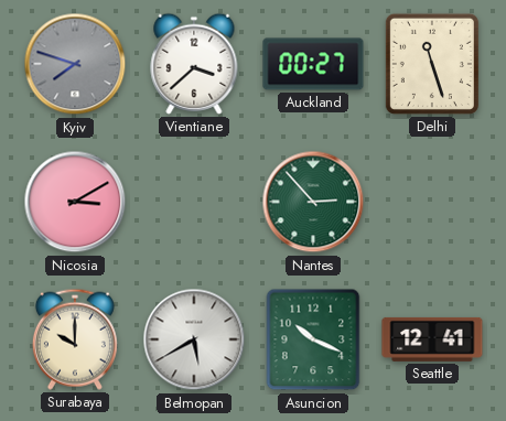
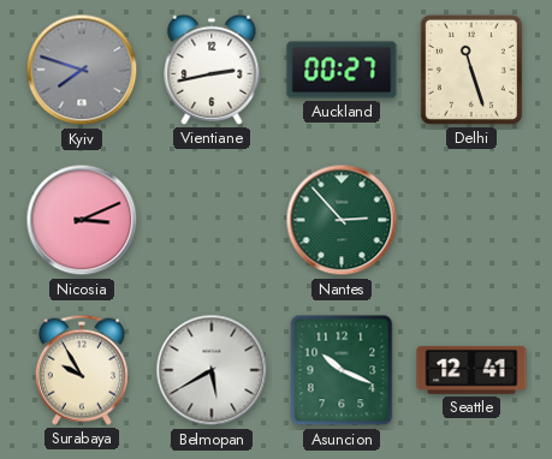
Vientiane: 3:38 -> 2:43 (212, 70)
Nicosia: 3:10 -> 3:11 (82, 220)
Surabaya: 10:00 -> 9:55 (82, 370)
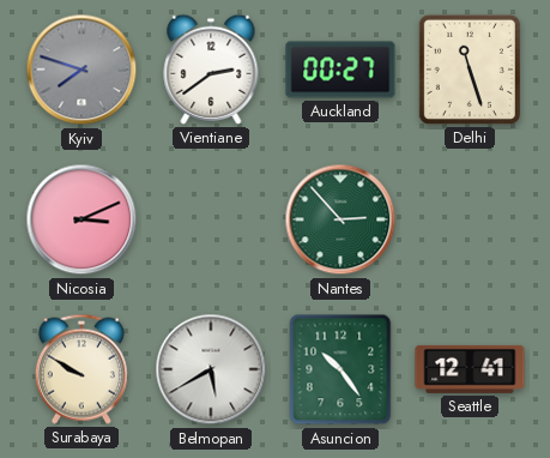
Vientiane: 2:43 -> 2:39 (211, 70)
Surabaya: 9:55 -> 9:50 (81, 369)
Asuncion: 10:19 -> 10:24 (340, 369)
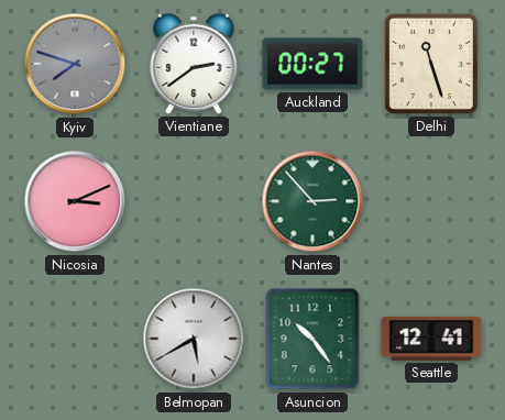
Surabaya: 9:50 -> none (81, 369)
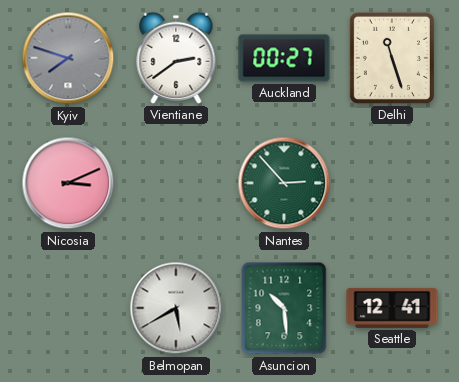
Asuncion: 10:24 -> 10:29 (284, 308)
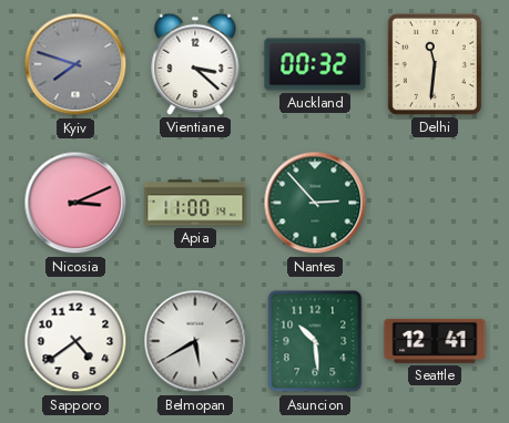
Vientiane: 2:39 -> 3:22 (195, 64)
Auckland: 00:27 -> 00:32 (315, 64)
Delhi: 11:27 -> 11:31 (435, 64)
Apia: none -> 11:00 (195, 203)
Sapporo: none -> 4:39 (75, 341)
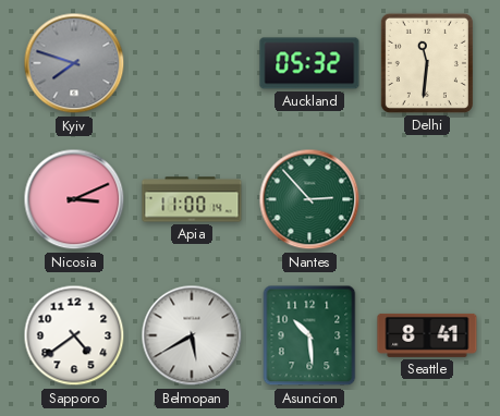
Vientiane: 3:22 -> none (195, 64)
Auckland: 00:32 -> 05:32 (309, 63)
Seattle: 12:41 -> 8:41 (427, 335)
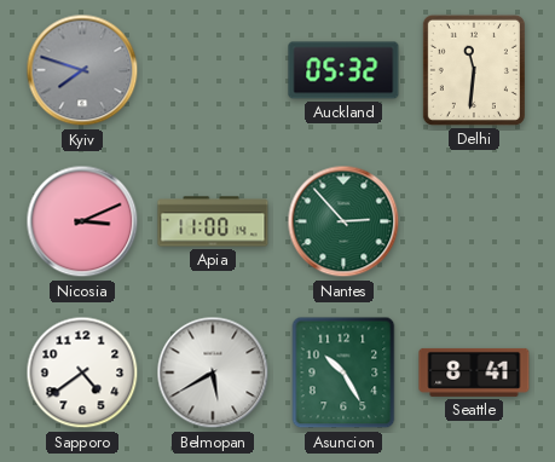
Asuncion: 10:29 -> 10:25 (343, 373)
